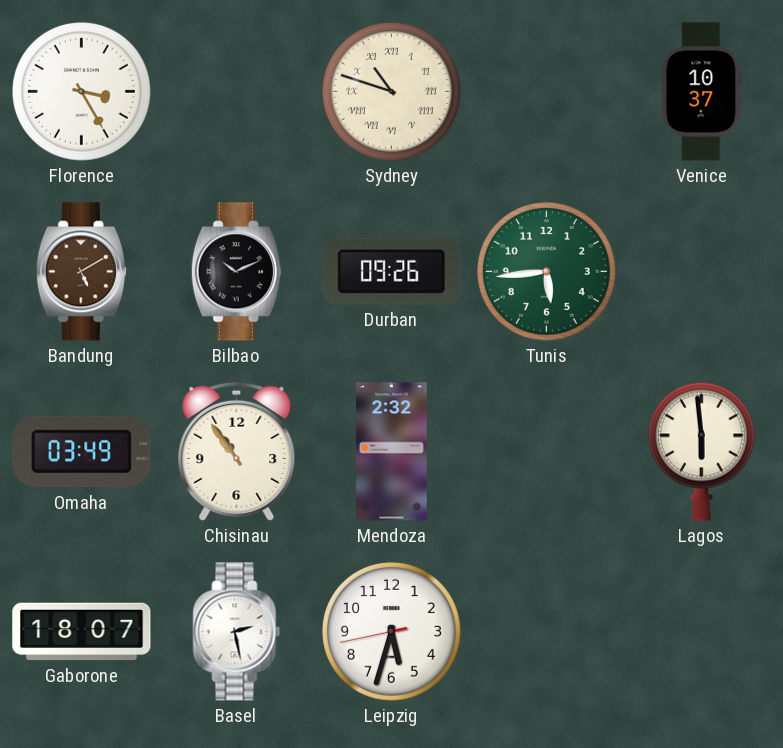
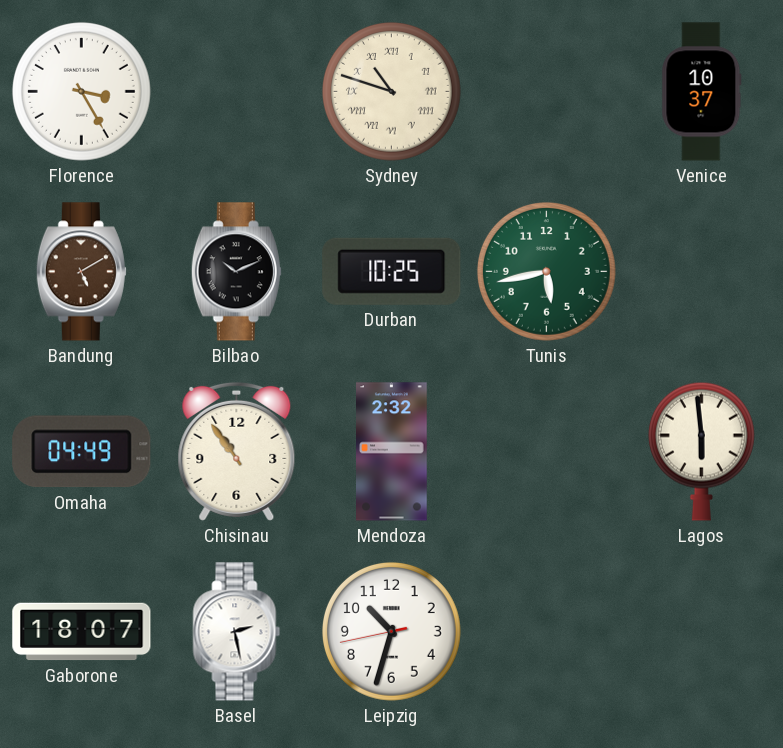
Durban: 09:26 -> 10:25 (392, 271)
Tunis: 5:44 -> 5:43 (546, 271)
Omaha: 03:49 -> 04:49 (82, 452)
Leipzig: 5:32 -> 10:32 (391, 631)
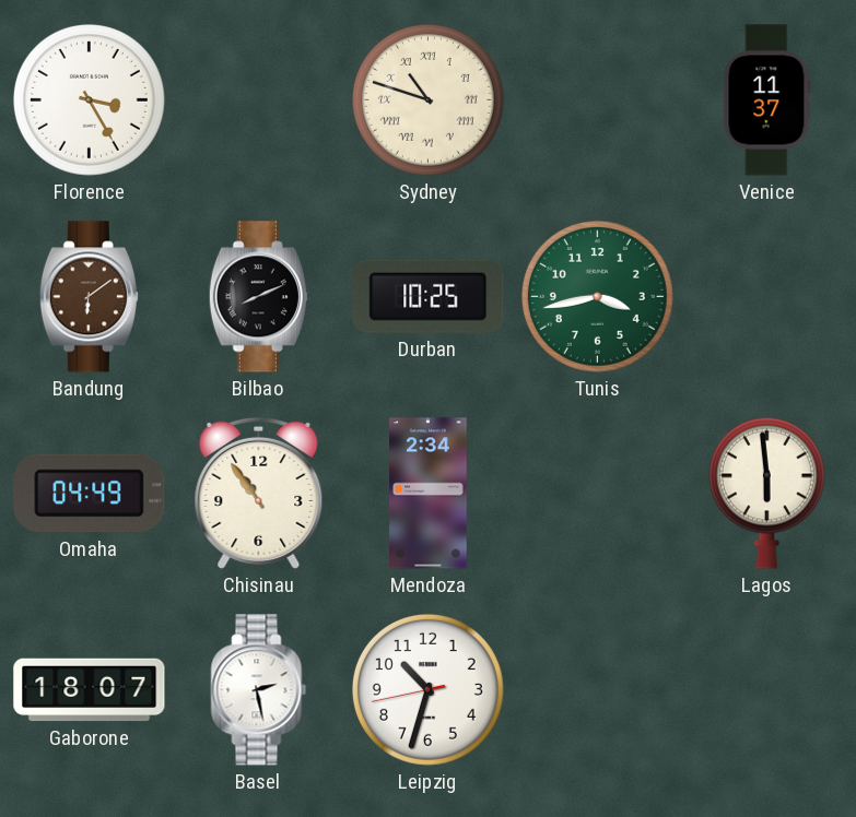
Venice: 10:37 -> 11:37 (767, 100)
Bandung: 5:10 -> 6:09 (89, 297)
Bilbao: 10:11 -> 8:11 (258, 297)
Tunis: 5:43 -> 3:43 (597, 296)
Mendoza: 2:32 -> 2:34 (429, 494)
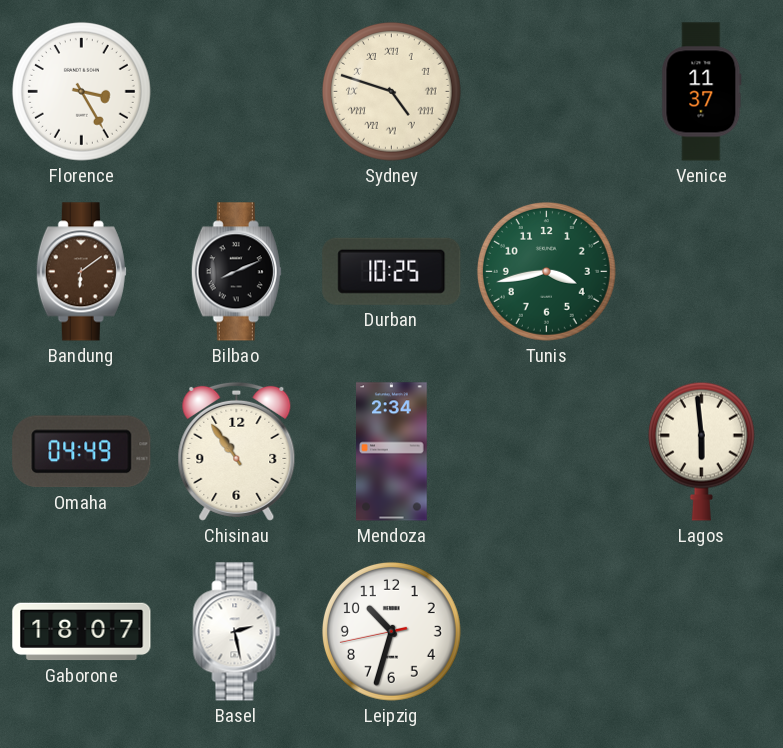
Sydney: 10:48 -> 4:48 (391, 91)
